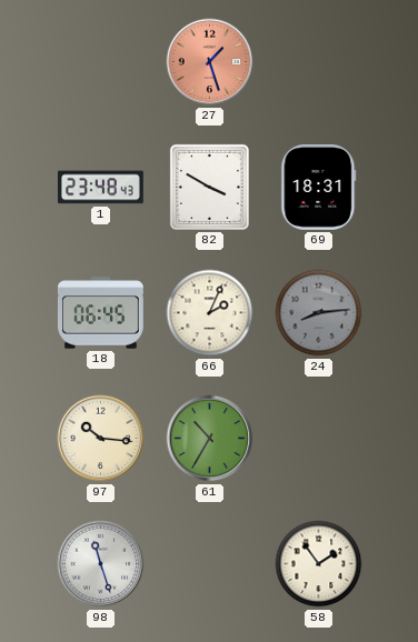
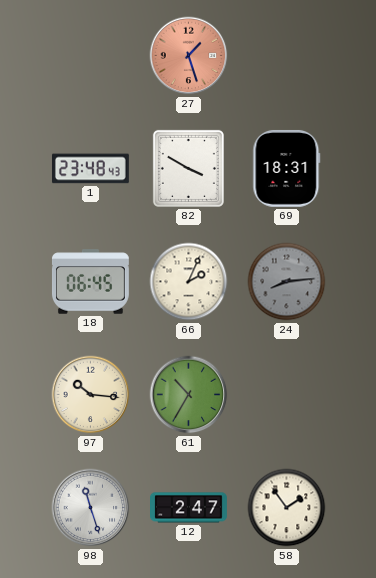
12: none -> 2:47 (189, 508)
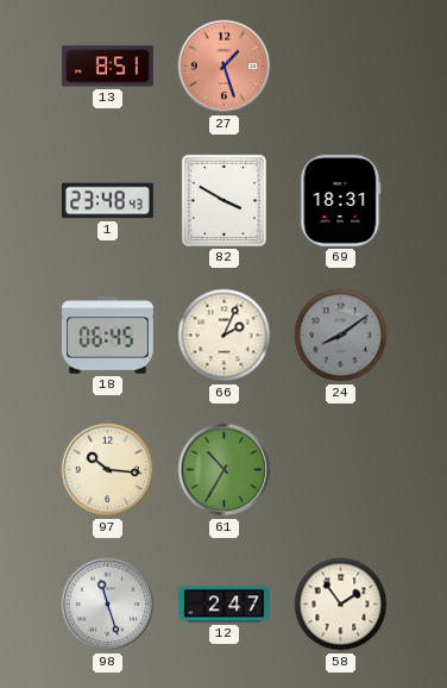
13: none -> 8:51 (107, 67)
24: 8:14 -> 8:09 (341, 336)
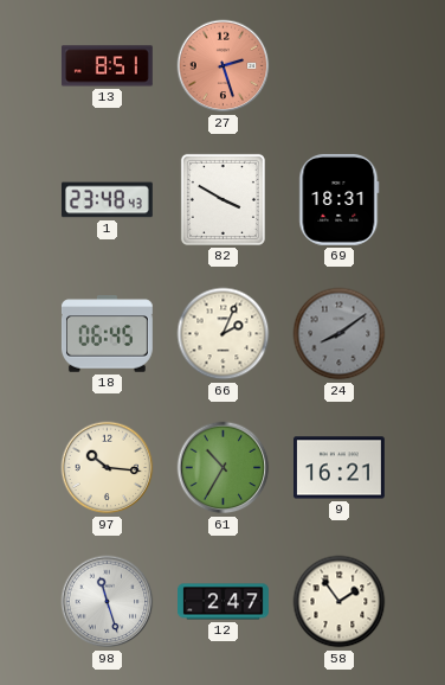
27: 1:27 -> 2:27 (224, 66)
9: none -> 16:21 (338, 468)
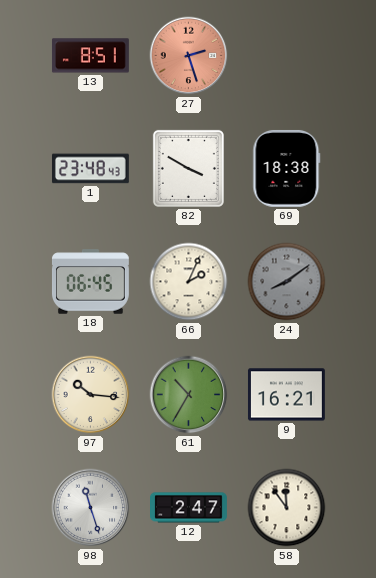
69: 18:31 -> 18:38 (287, 168)
58: 1:54 -> 11:54 (287, 508)
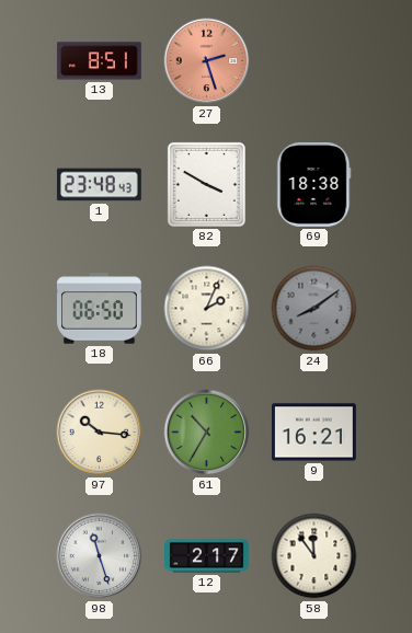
18: 06:45 -> 06:50 (99, 309)
12: 2:47 -> 2:17 (207, 556)
